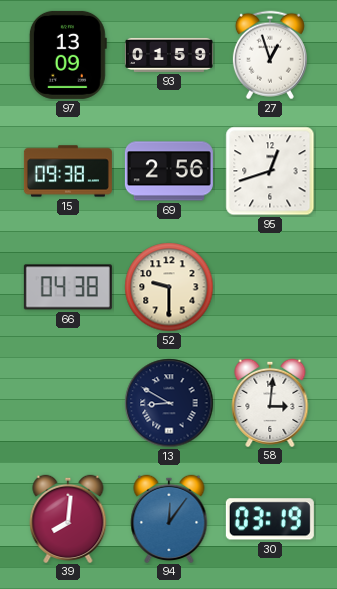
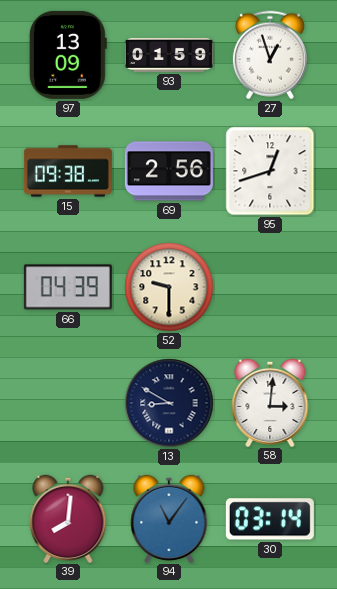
66: 04:38 -> 04:39 (68, 287)
94: 12:06 -> 11:06 (169, 518)
30: 03:19 -> 03:14 (270, 519)
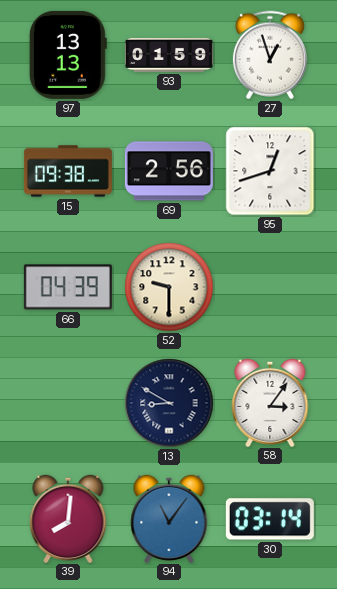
97: 13:09 -> 13:13 (68, 55)
58: 3:01 -> 3:06 (270, 402)
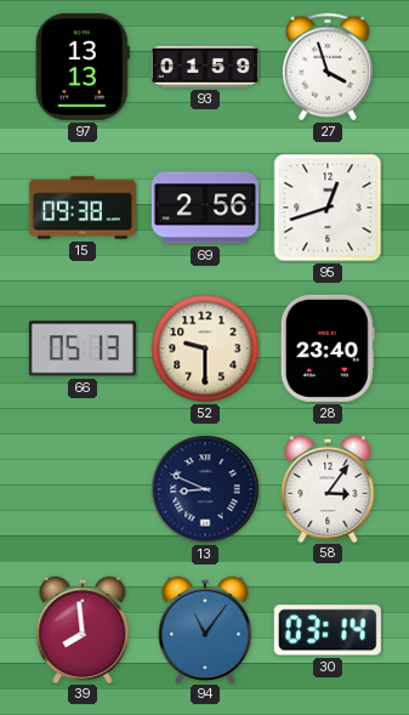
27: 12:57 -> 3:57 (328, 67)
66: 04:39 -> 05:13 (83, 348)
28: none -> 23:40 (328, 348)
13: 8:50 -> 8:49 (205, 489)
39: 8:01 -> 7:59 (83, 629)
